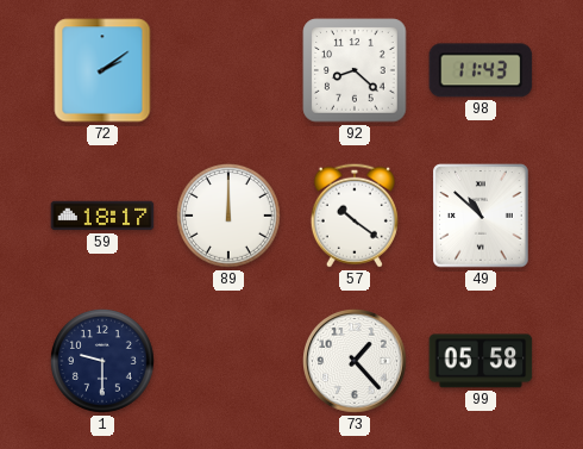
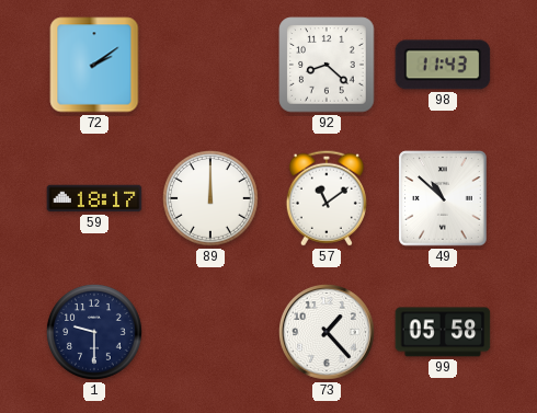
57: 10:21 -> 11:09 (327, 198)
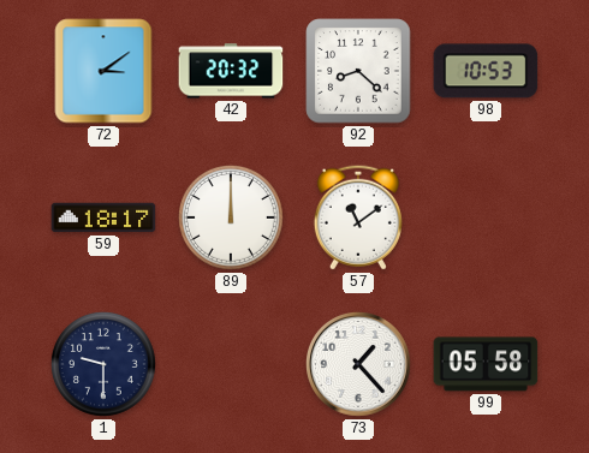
72: 2:09 -> 3:09 (103, 71)
42: none -> 20:32 (231, 71)
98: 11:43 -> 10:53 (486, 71)
49: 10:52 -> none (443, 198)
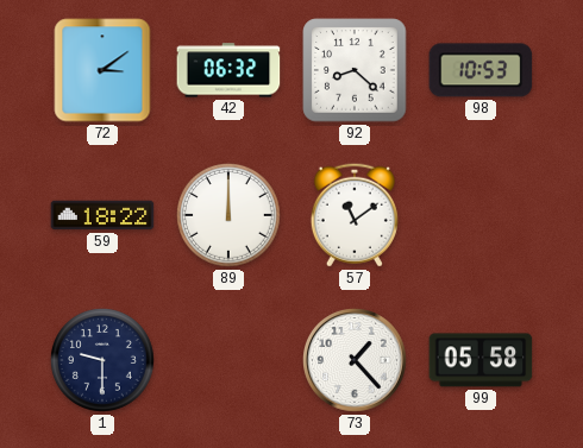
42: 20:32 -> 06:32 (228, 70)
59: 18:17 -> 18:22 (102, 215)
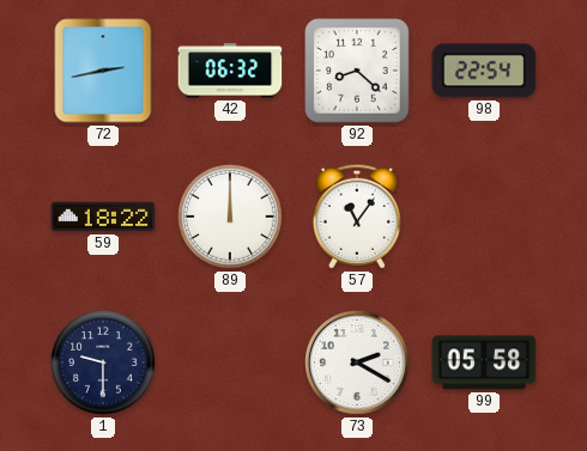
72: 3:09 -> 2:43 (103, 71)
98: 10:53 -> 22:54 (484, 71)
57: 11:09 -> 11:06 (357, 217)
73: 1:23 -> 2:20 (358, 364)
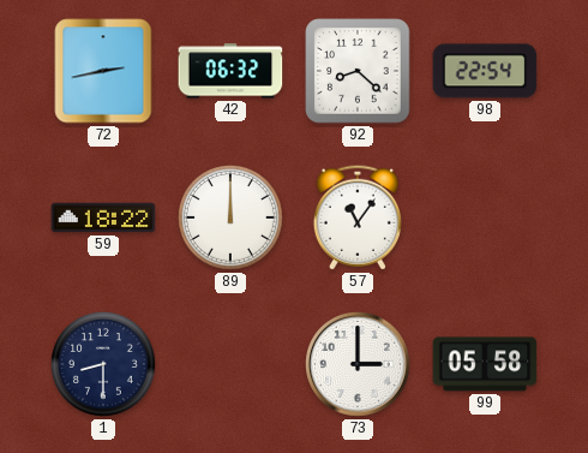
1: 9:30 -> 8:30 (103, 364)
73: 2:20 -> 3:00 (359, 365)
